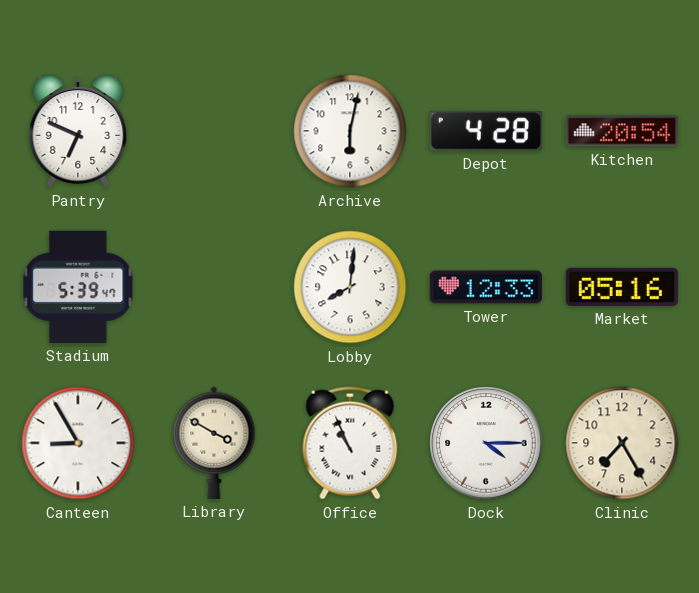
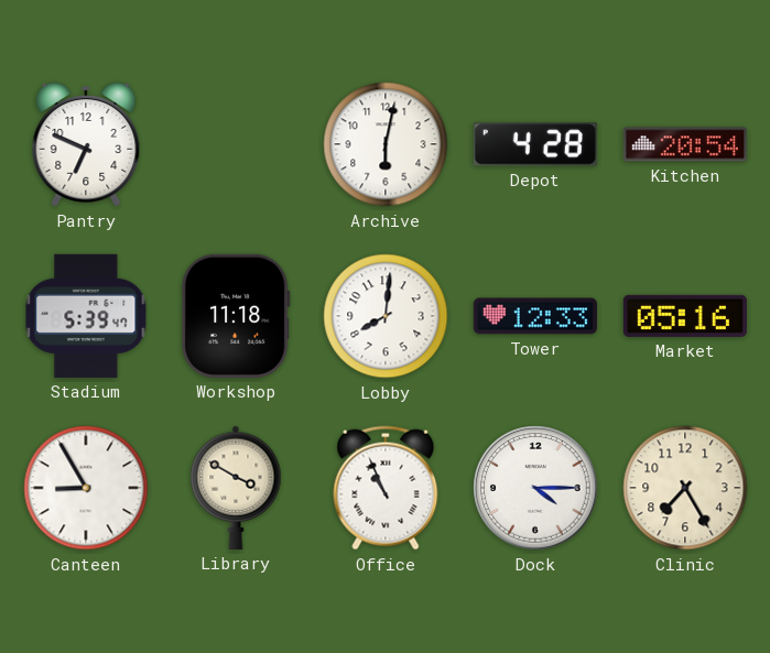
Workshop: none -> 11:18 (236, 316)
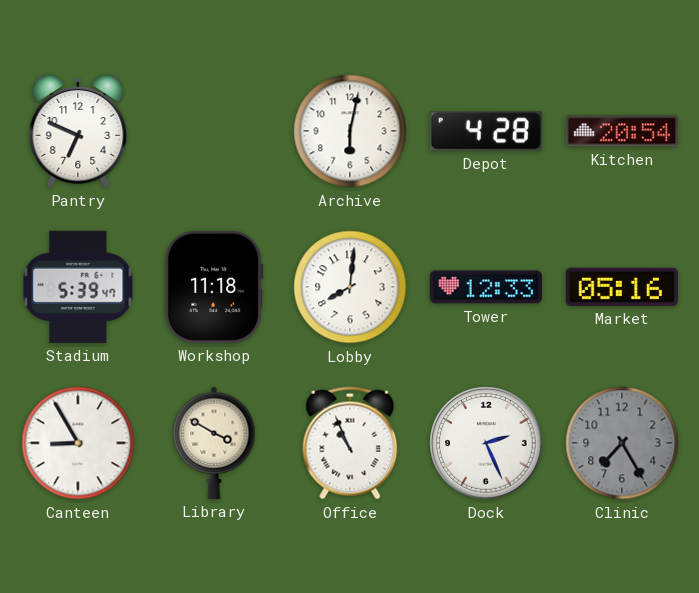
Dock: 4:15 -> 2:26 (486, 443)
Clinic dial: cream -> grey (622, 443)
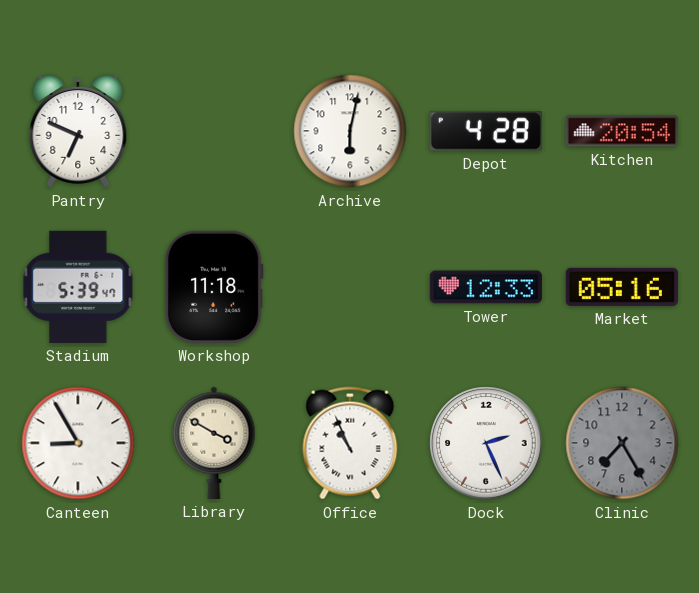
Lobby: 8:01 -> none (350, 287)
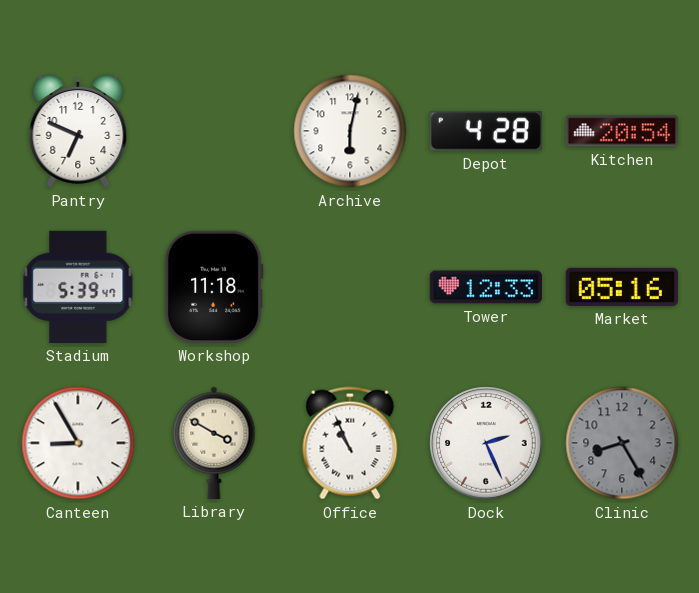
Clinic: 7:25 -> 8:25 (622, 443)
